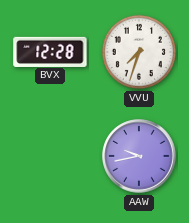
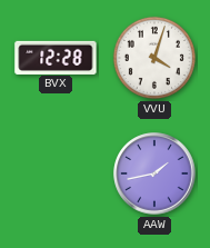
VVU: 7:33 -> 4:03 (154, 58)
AAW: 9:43 -> 1:43 (154, 173)
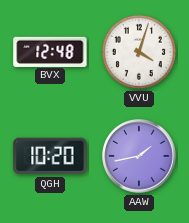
BVX: 12:28 -> 12:48 (50, 51)
QGH: none -> 10:20 (50, 156)
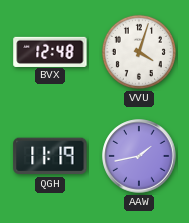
QGH: 10:20 -> 11:19 (50, 156)
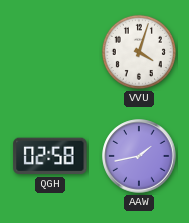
BVX: 12:48 -> none (50, 51)
QGH: 11:19 -> 02:58 (50, 156)
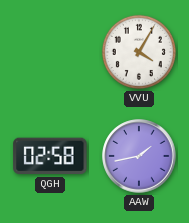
VVU: 4:03 -> 4:05 (139, 52)
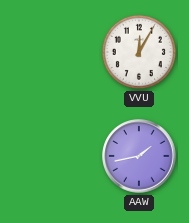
VVU: 4:05 -> 12:05 (139, 52)
QGH: 02:58 -> none (50, 156)
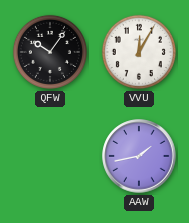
QFW: none -> 10:06 (50, 52)
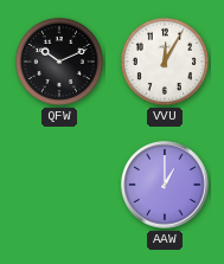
QFW: 10:06 -> 10:11 (59, 62)
AAW: 1:43 -> 1:00 (165, 185)
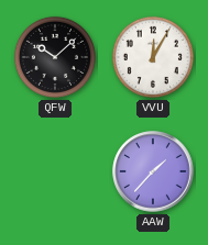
QFW: 10:11 -> 10:08 (55, 57)
AAW: 1:00 -> 1:37 (153, 171)
